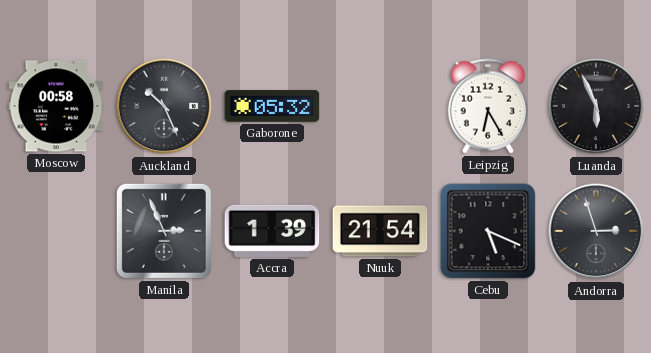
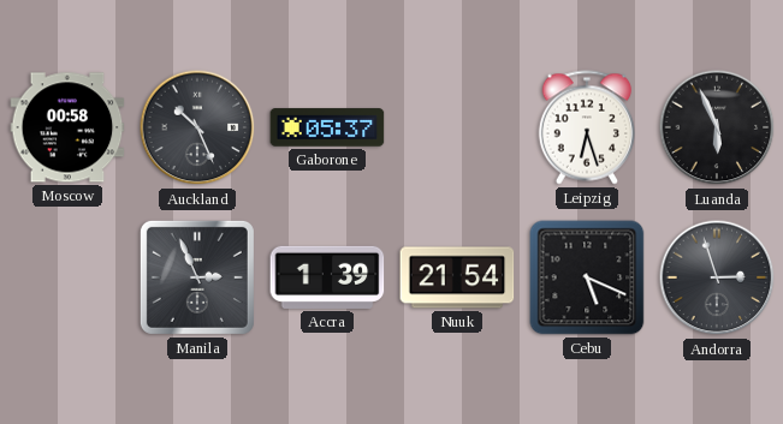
Gaborone: 05:32 -> 05:37 (327, 127)
Leipzig: 6:25 -> 6:27 (586, 127)
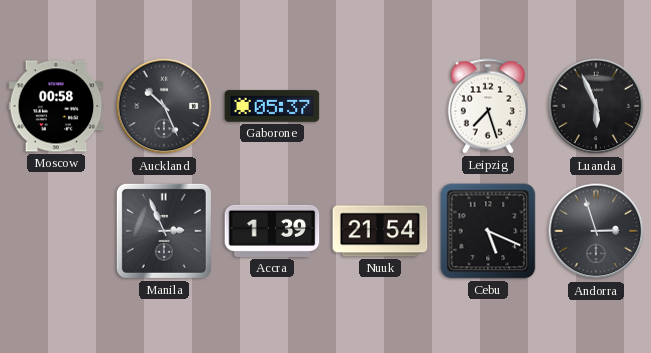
Leipzig: 6:27 -> 7:27 (487, 106)
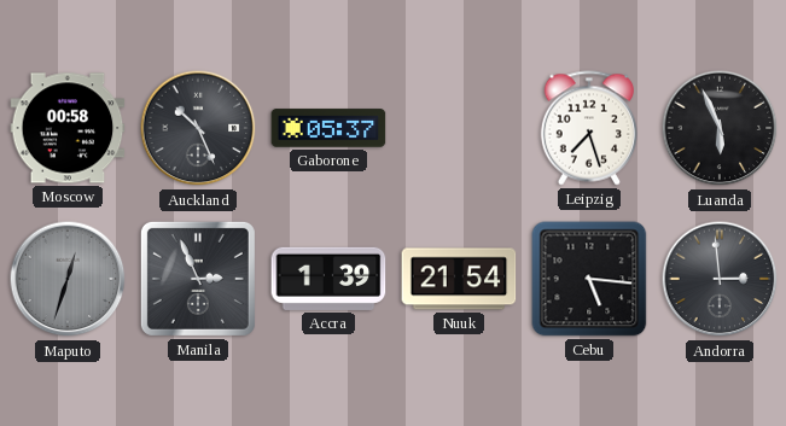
Maputo: none -> 12:33 (68, 279)
Cebu: 5:19 -> 5:16 (589, 279)
Andorra: 2:57 -> 2:59 (720, 279)
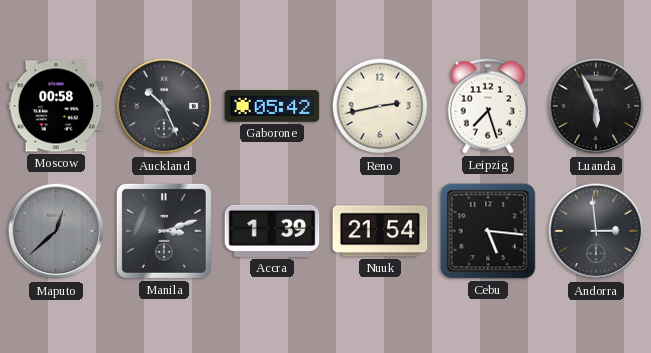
Gaborone: 05:37 -> 05:42 (272, 106)
Reno: none -> 2:43 (380, 106)
Maputo: 12:33 -> 12:38 (56, 231)
Manila: 2:56 -> 3:12 (164, 231)
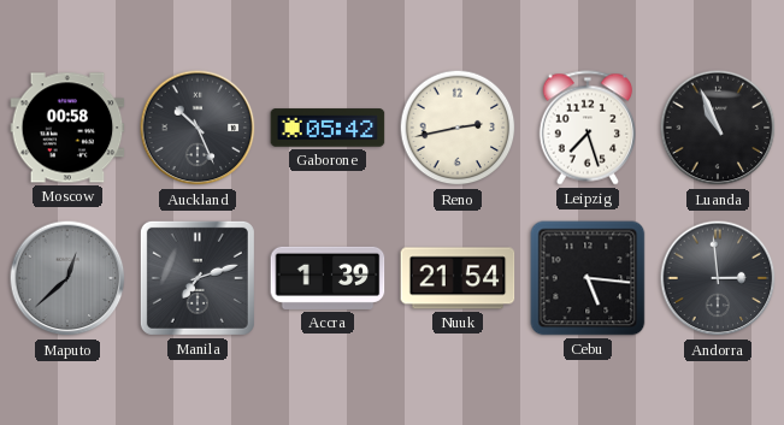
Luanda: 5:56 -> 10:56 (718, 128)
Manila: 3:12 -> 7:12 (198, 278)
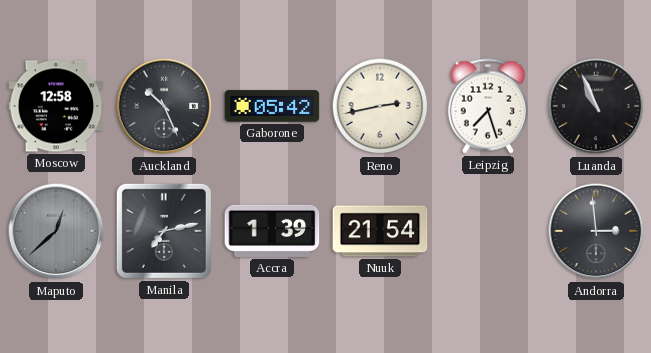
Moscow: 00:58 -> 12:58 (56, 106)
Manila: 7:12 -> 7:13 (164, 231)
Cebu: 5:16 -> none (588, 278)
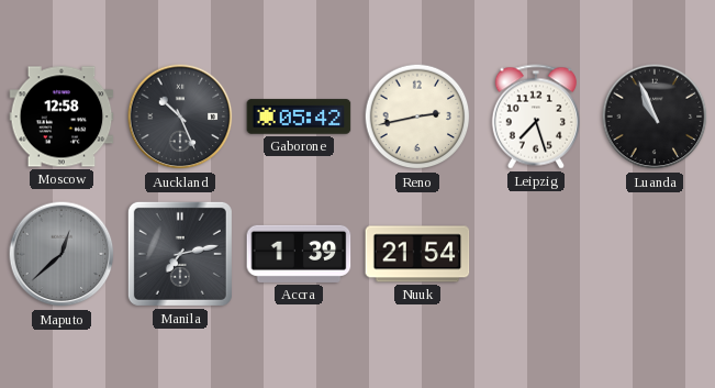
Andorra: 2:59 -> none (596, 231)
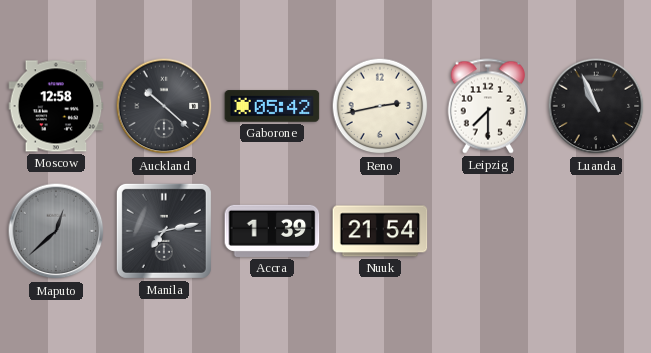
Auckland: 10:26 -> 10:22 (164, 106)
Leipzig: 7:27 -> 7:30 (487, 106)
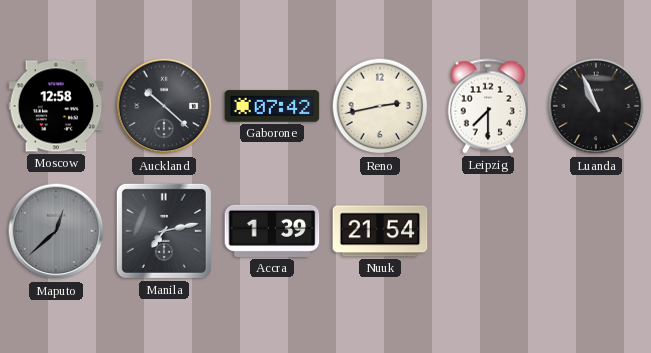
Gaborone: 05:42 -> 07:42 (272, 106)
